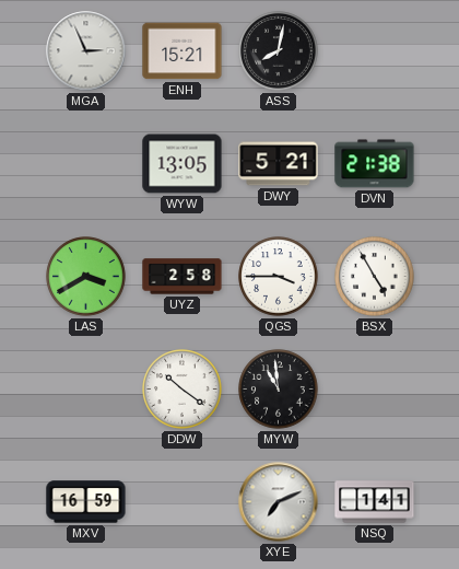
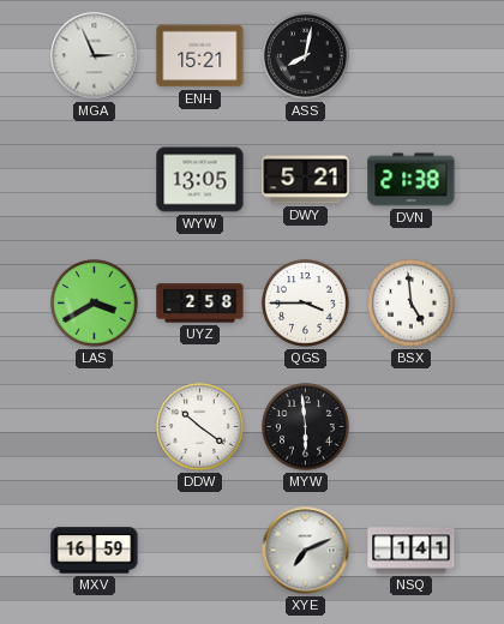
BSX: 4:55 -> 4:59 (412, 304)
MYW: 10:59 -> 5:59 (306, 427)
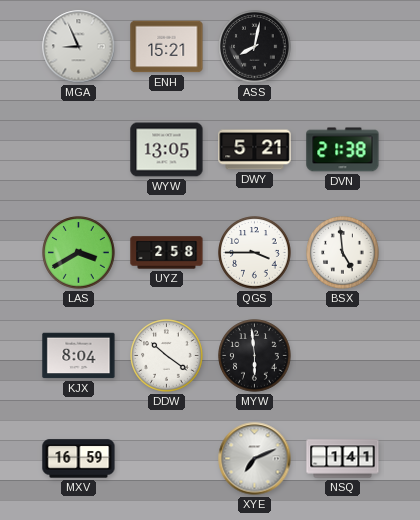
MGA: 2:56 -> 8:56 (79, 47)
KJX: none -> 8:04 (79, 356)
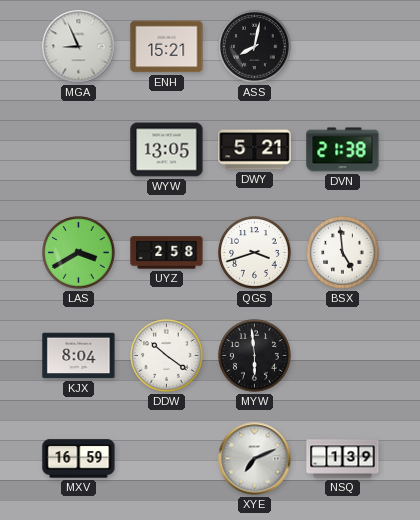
QGS: 3:45 -> 3:42 (255, 253)
NSQ: 1:41 -> 1:39 (343, 459)
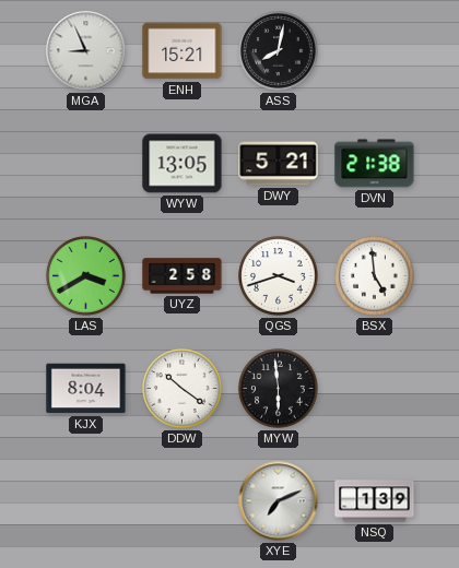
MXV: 16:59 -> none (79, 459)
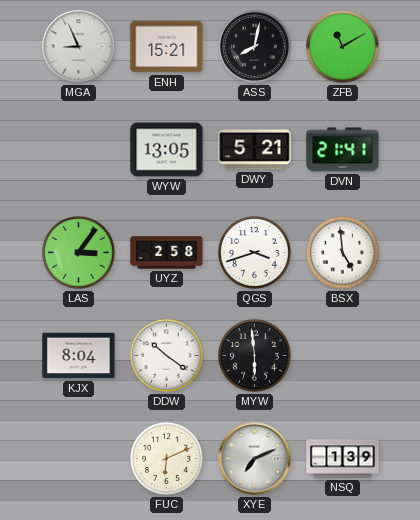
ZFB: none -> 11:10 (343, 47)
DVN: 21:38 -> 21:41 (343, 150)
LAS: 3:40 -> 3:06 (79, 253)
FUC: none -> 6:11 (167, 459)
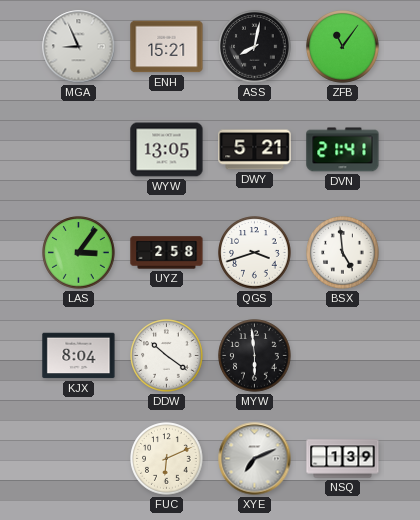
ZFB: 11:10 -> 11:06 (343, 47)
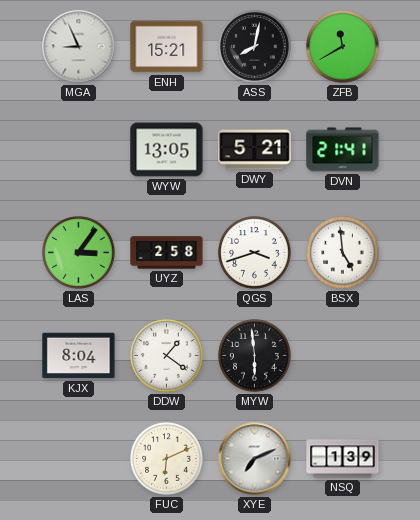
ZFB: 11:06 -> 11:40 (343, 47)
DDW: 10:21 -> 1:21 (167, 356)
